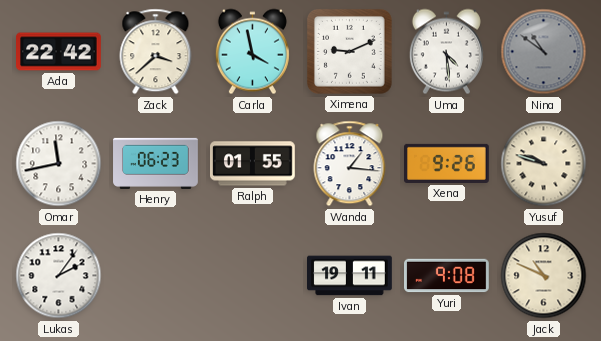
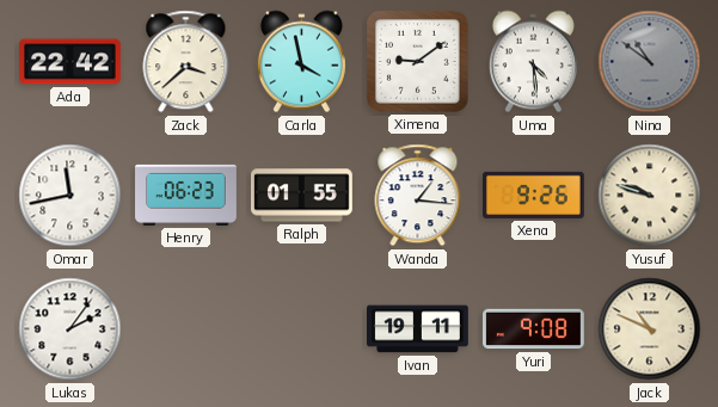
Ximena: 9:11 -> 9:09 (417, 61)
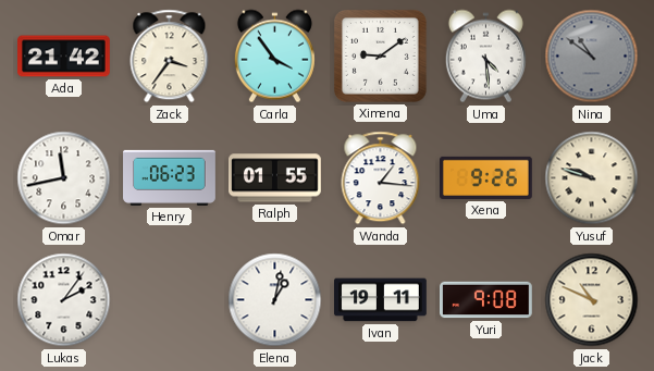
Ada: 22:42 -> 21:42 (64, 57)
Zack: 3:38 -> 3:36 (170, 57)
Carla: 3:58 -> 3:54 (274, 57)
Elena: none -> 1:02 (275, 300)
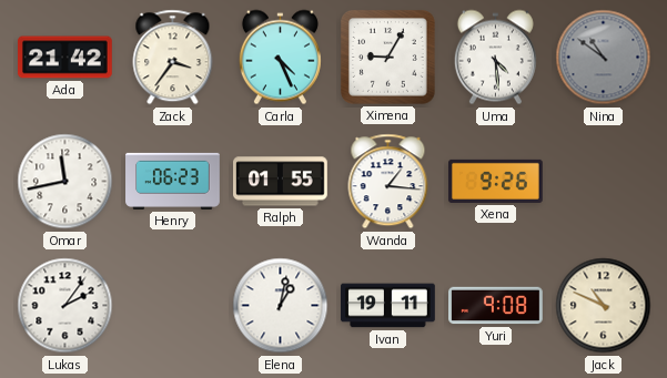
Carla: 3:54 -> 4:26 (280, 58)
Ximena: 9:09 -> 9:05 (387, 57)
Yusuf: 9:48 -> none (592, 178)
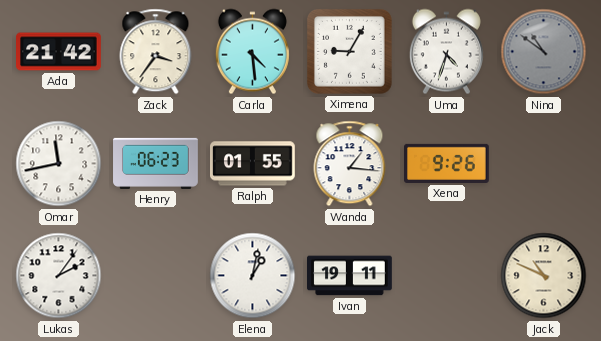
Carla: 4:26 -> 4:29 (252, 52)
Uma: 4:29 -> 4:33 (446, 52)
Yuri: 9:08 -> none (496, 306)
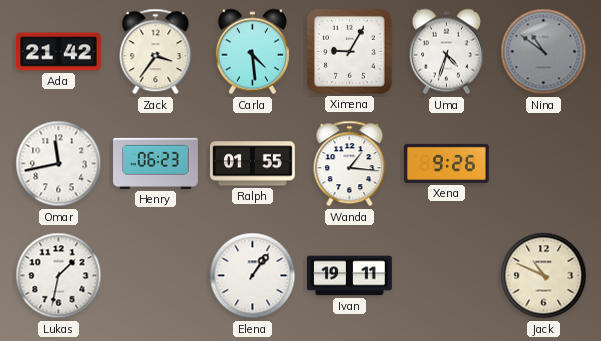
Lukas: 2:06 -> 1:32 (59, 276)
Elena: 1:02 -> 1:06 (253, 276)
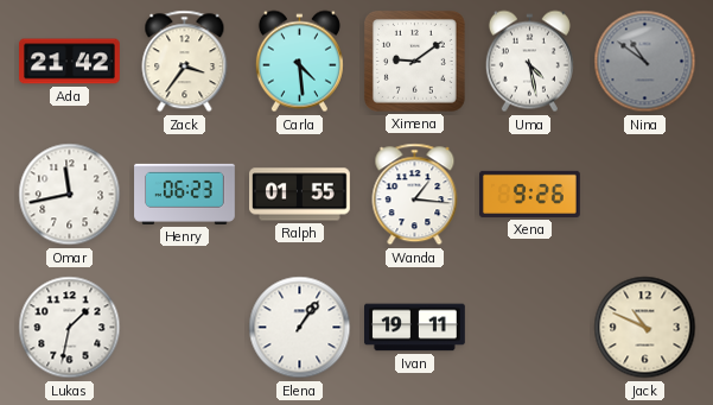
Ximena: 9:05 -> 9:09 (414, 61)
Uma: 4:33 -> 4:28 (529, 62)
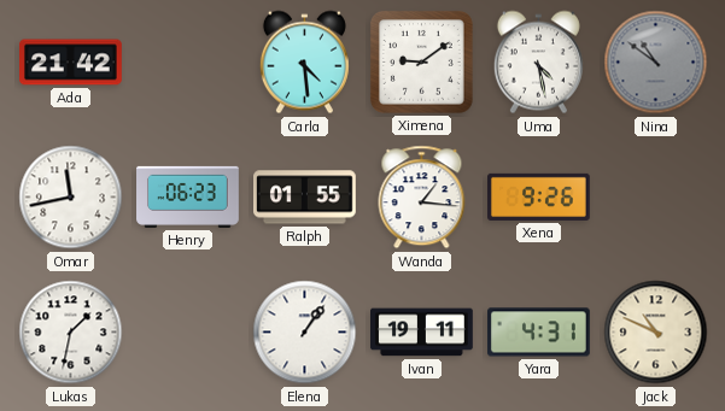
Zack: 3:36 -> none (185, 62)
Yara: none -> 4:31 (539, 333)
